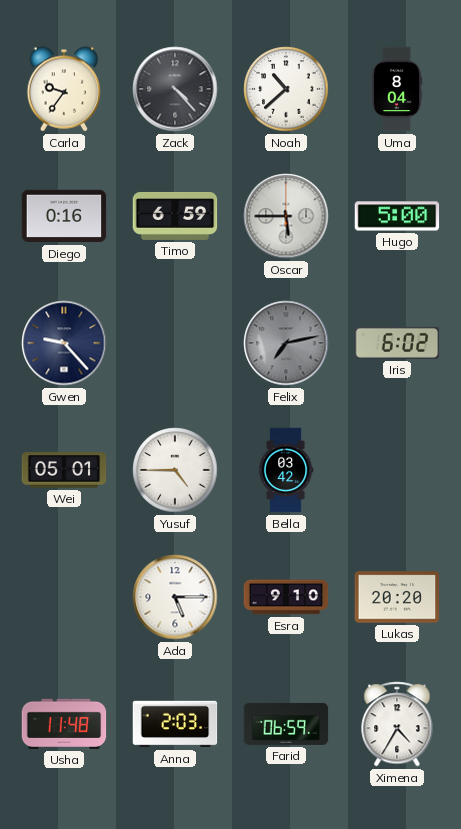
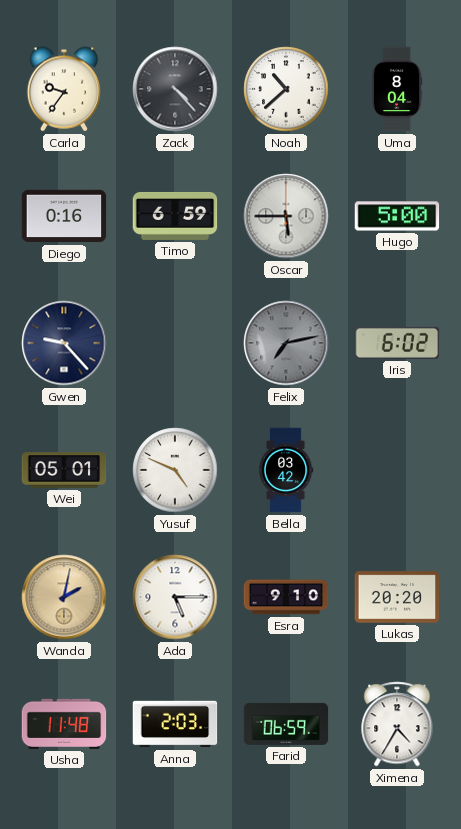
Yusuf: 4:45 -> 4:49 (175, 470)
Wanda: none -> 2:02 (64, 597)
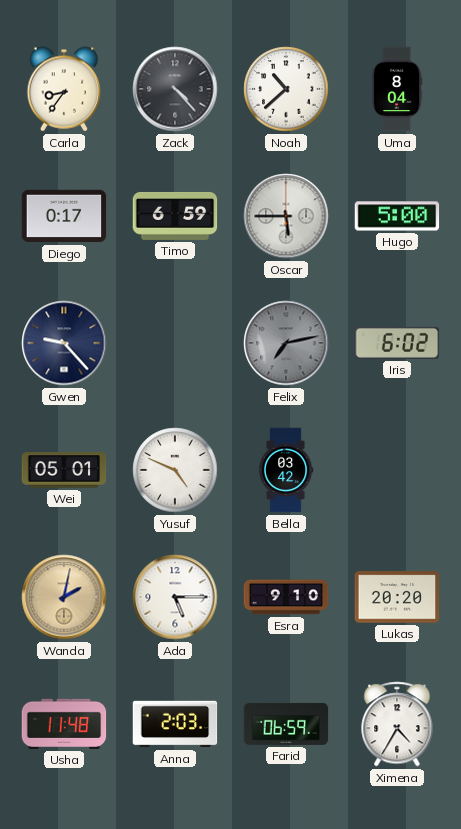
Carla: 9:36 -> 8:36 (64, 89)
Diego: 0:16 -> 0:17 (64, 216)
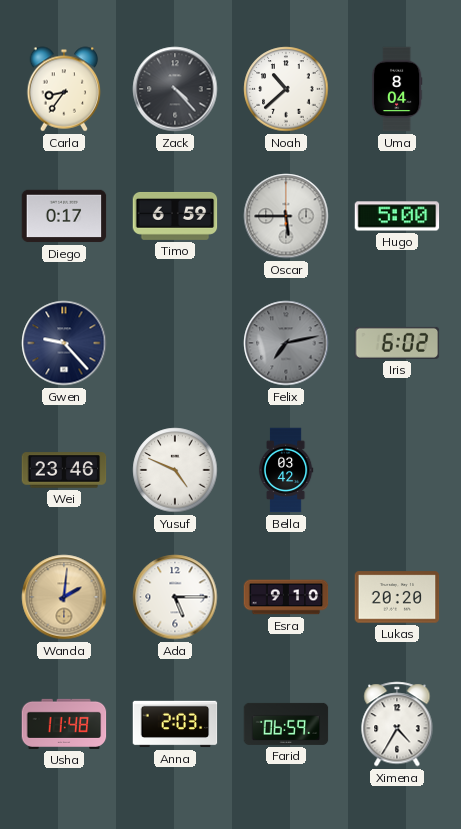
Wei: 05:01 -> 23:46 (64, 470)
Wanda: 2:02 -> 2:01 (64, 597)
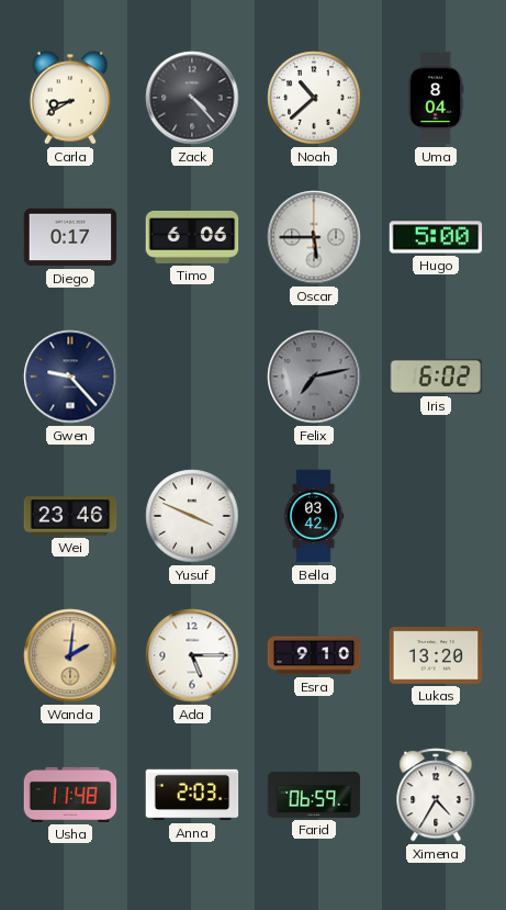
Carla: 8:36 -> 8:40 (70, 98)
Timo: 6:59 -> 6:06 (192, 237)
Yusuf: 4:49 -> 3:49 (192, 516)
Lukas: 20:20 -> 13:20 (436, 655)
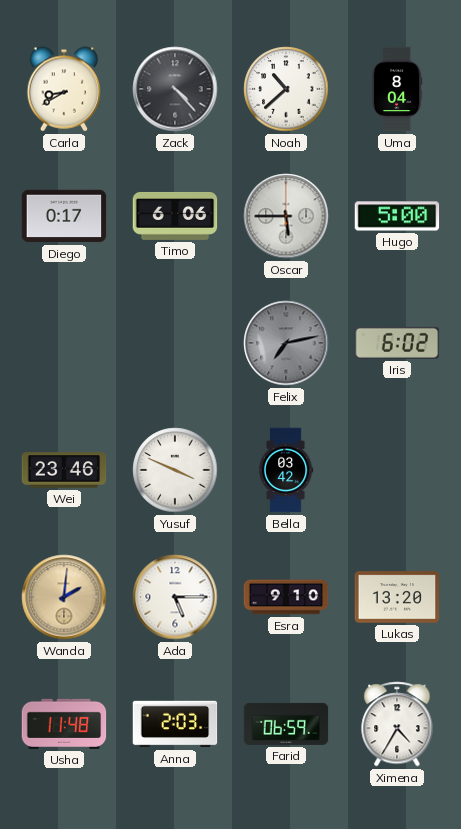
Gwen: 9:23 -> none (70, 377)
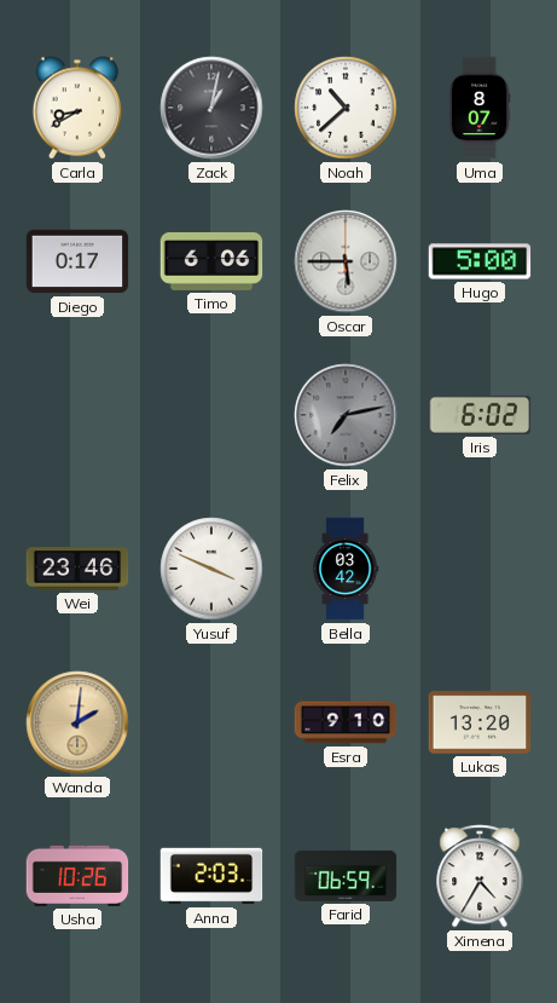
Zack: 4:23 -> 1:02 (211, 108)
Uma: 8:04 -> 8:07 (480, 108)
Ada: 5:15 -> none (175, 597)
Usha: 11:48 -> 10:26 (77, 876)
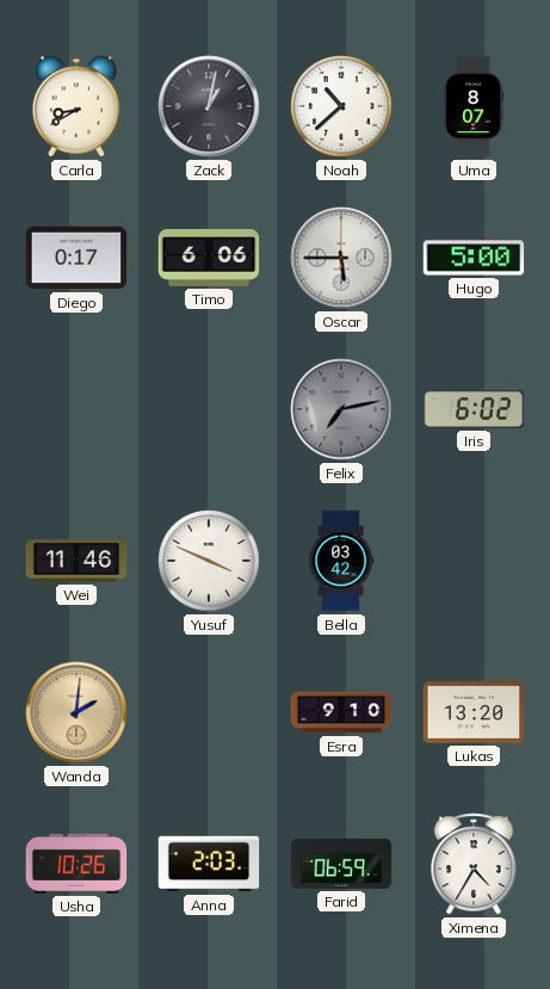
Wei: 23:46 -> 11:46 (76, 561)
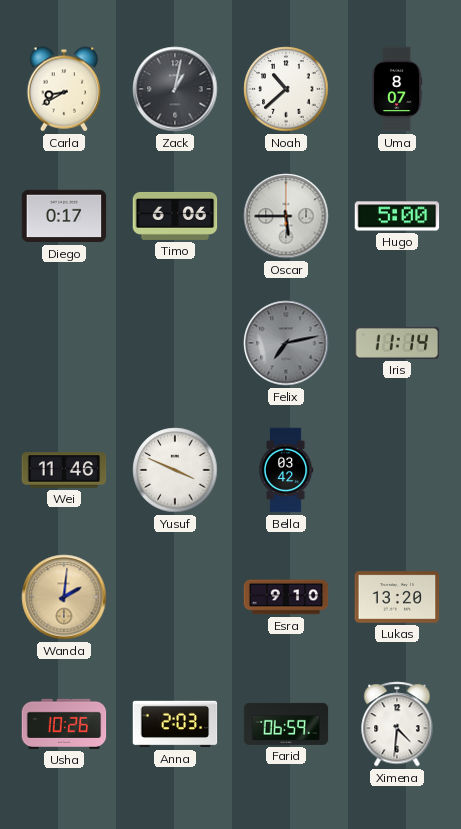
Iris: 6:02 -> 11:14 (397, 343)
Ximena: 4:35 -> 4:31 (397, 724)
